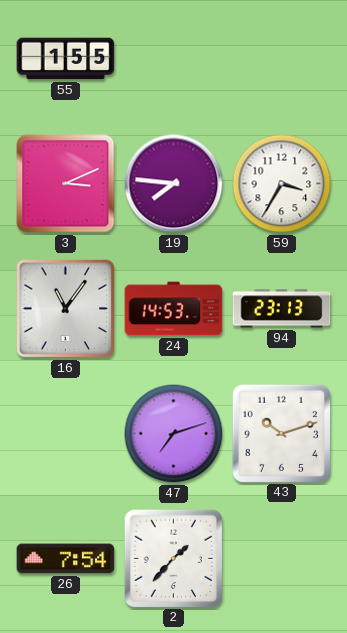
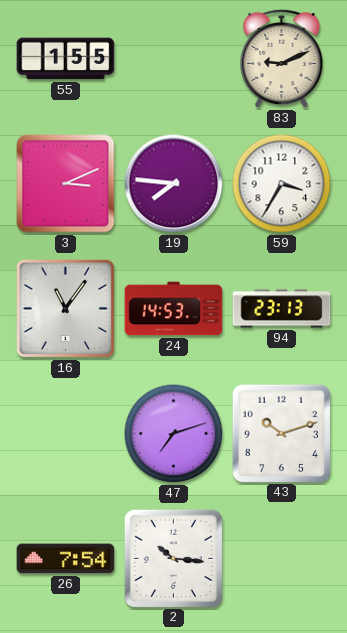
83: none -> 9:11 (282, 59)
2: 1:37 -> 10:16 (173, 558)
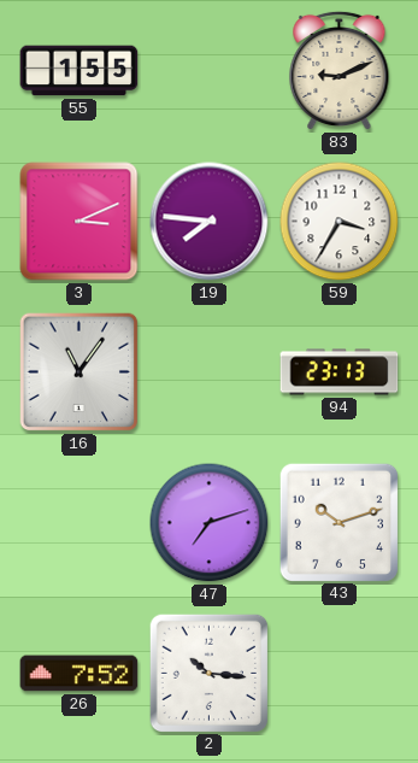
24: 14:53 -> none (174, 309)
26: 7:54 -> 7:52 (80, 674)
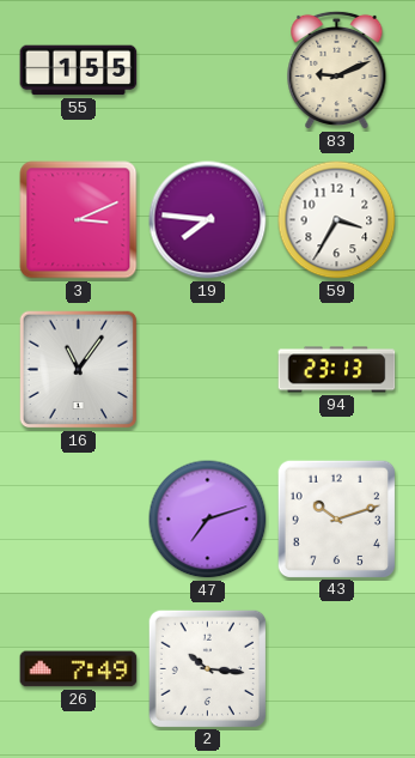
26: 7:52 -> 7:49 (79, 669)
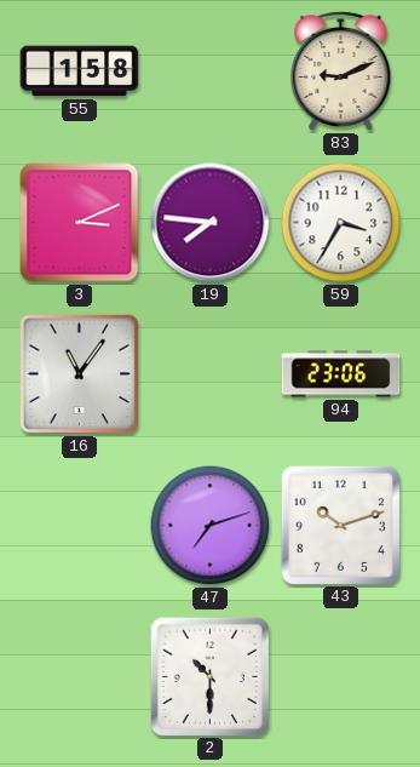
55: 1:55 -> 1:58 (80, 71)
94: 23:13 -> 23:06 (341, 374)
26: 7:49 -> none (79, 669)
2: 10:16 -> 10:30 (209, 676)
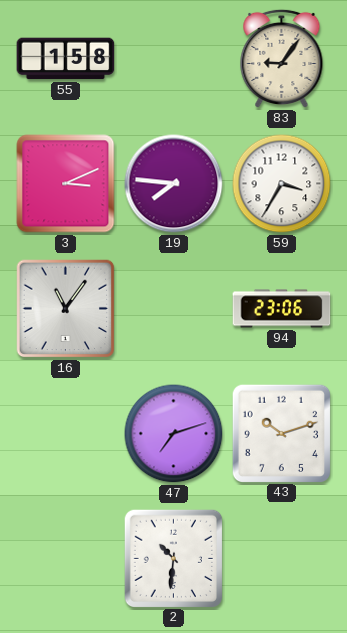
83: 9:11 -> 9:06 (282, 59)
2: 10:30 -> 10:31 (173, 558)
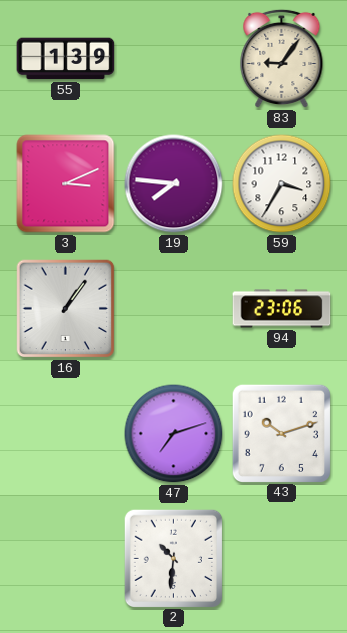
55: 1:58 -> 1:39 (66, 59)
16: 11:06 -> 1:06 (66, 309)
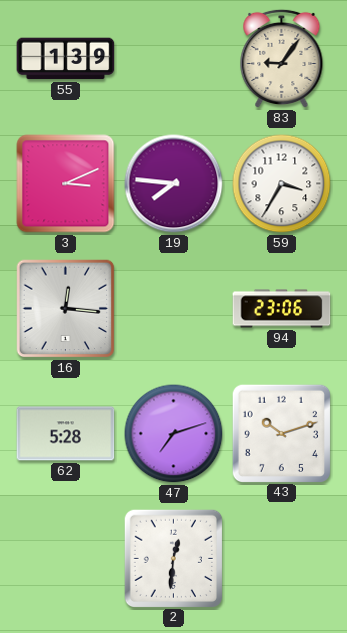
16: 1:06 -> 12:16 (66, 309)
62: none -> 5:28 (66, 434)
2: 10:31 -> 12:31 (173, 558)
